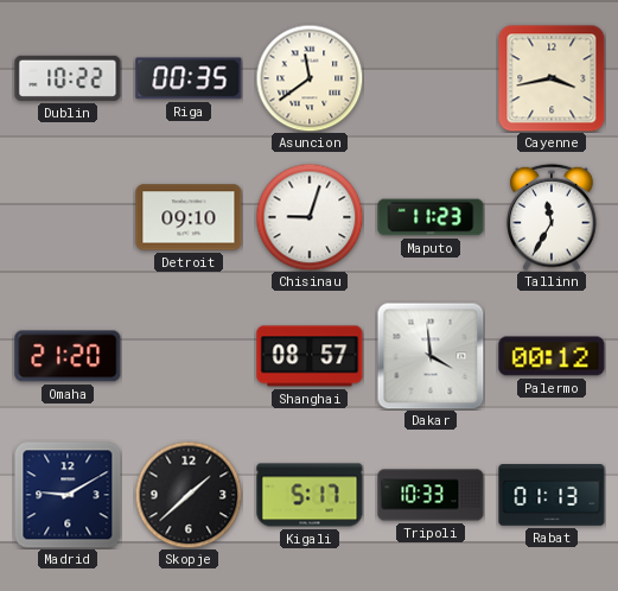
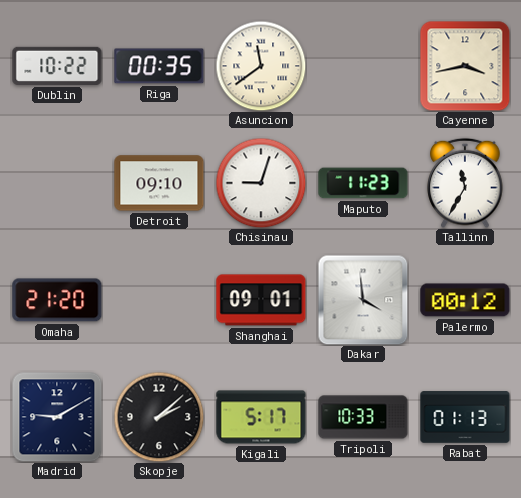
Shanghai: 08:57 -> 09:01 (261, 300)
Skopje: 1:38 -> 2:08 (159, 417)
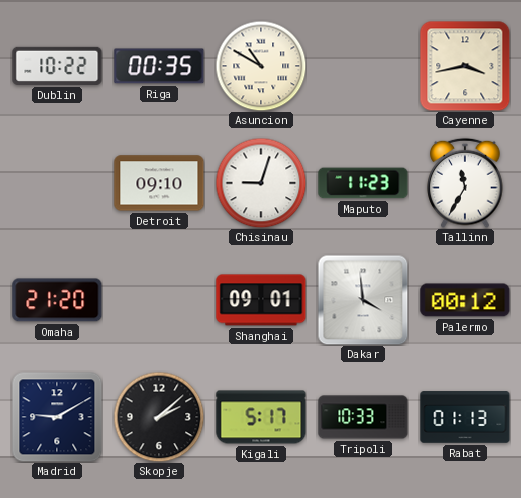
Asuncion: 11:39 -> 10:50 (261, 66)
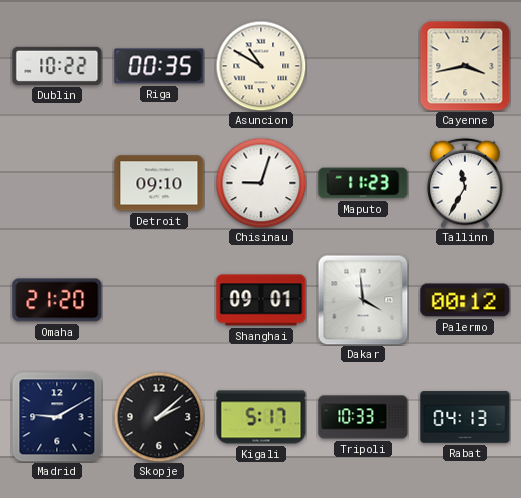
Rabat: 01:13 -> 04:13 (465, 417)
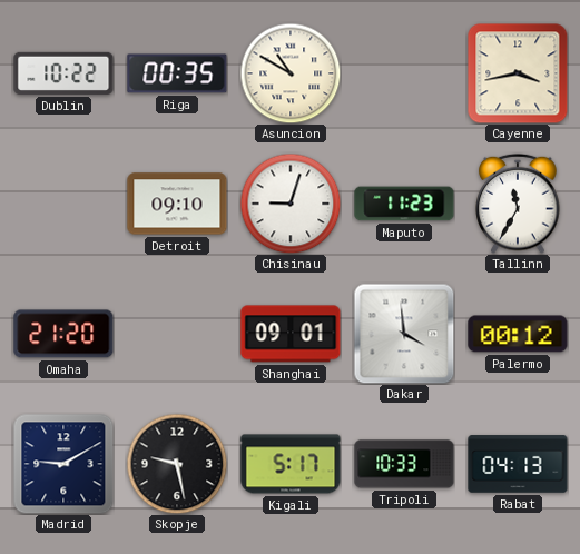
Skopje: 2:08 -> 9:28 (177, 464)
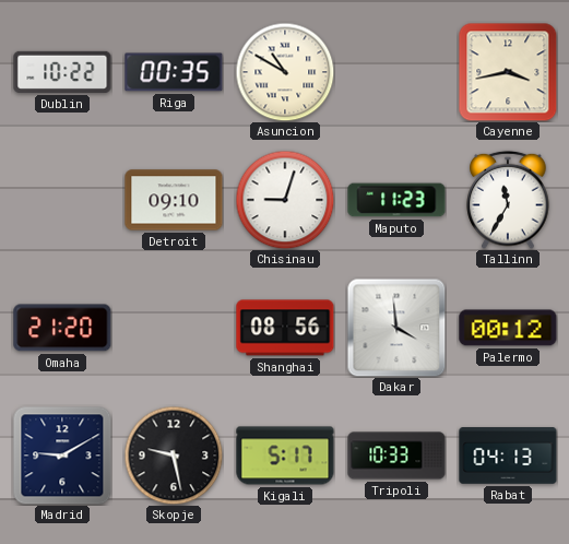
Shanghai: 09:01 -> 08:56 (285, 328)
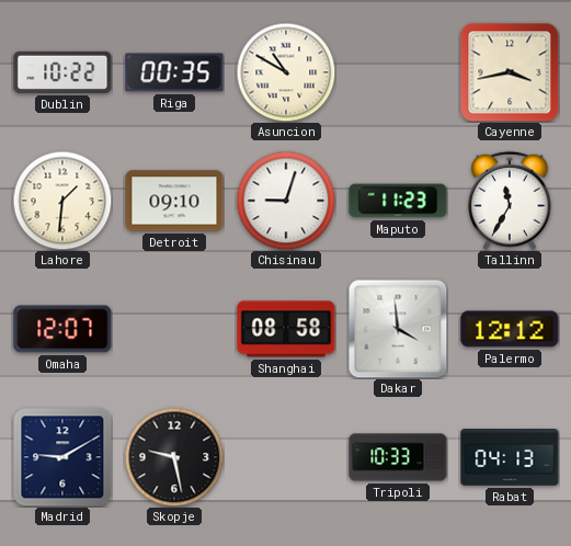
Lahore: none -> 1:31 (62, 201)
Omaha: 21:20 -> 12:07 (62, 329)
Shanghai: 08:56 -> 08:58 (286, 329)
Palermo: 00:12 -> 12:12 (510, 329)
Kigali: 5:17 -> none (285, 456)
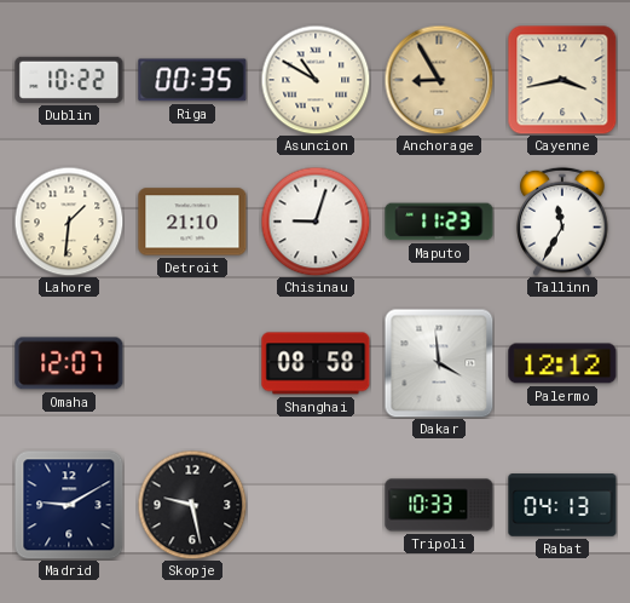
Anchorage: none -> 8:55 (439, 80)
Detroit: 09:10 -> 21:10 (192, 222)
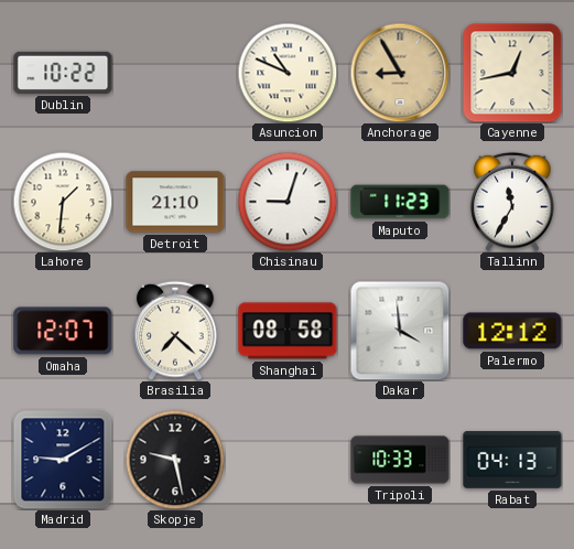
Riga: 00:35 -> none (192, 80)
Asuncion: 10:50 -> 10:49 (288, 73)
Cayenne: 3:43 -> 12:43 (512, 73)
Brasilia: none -> 7:22 (175, 331)
